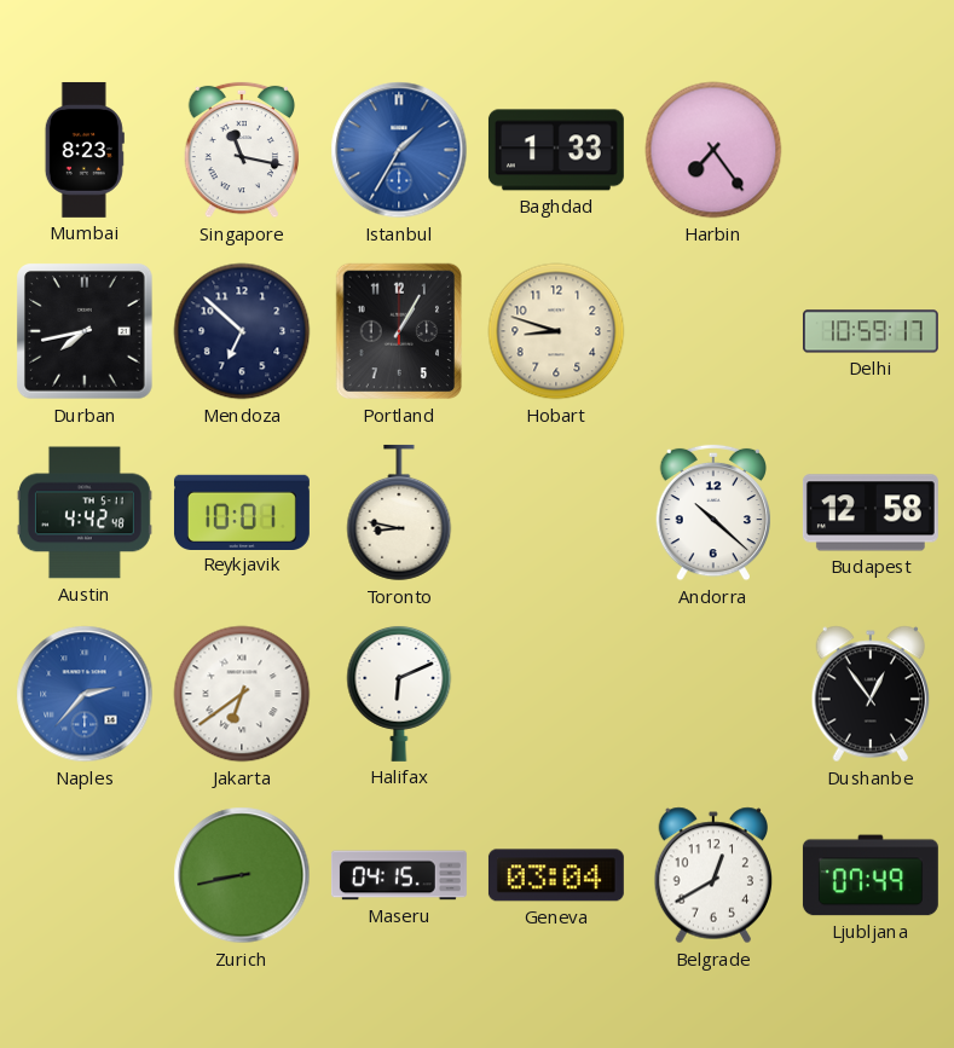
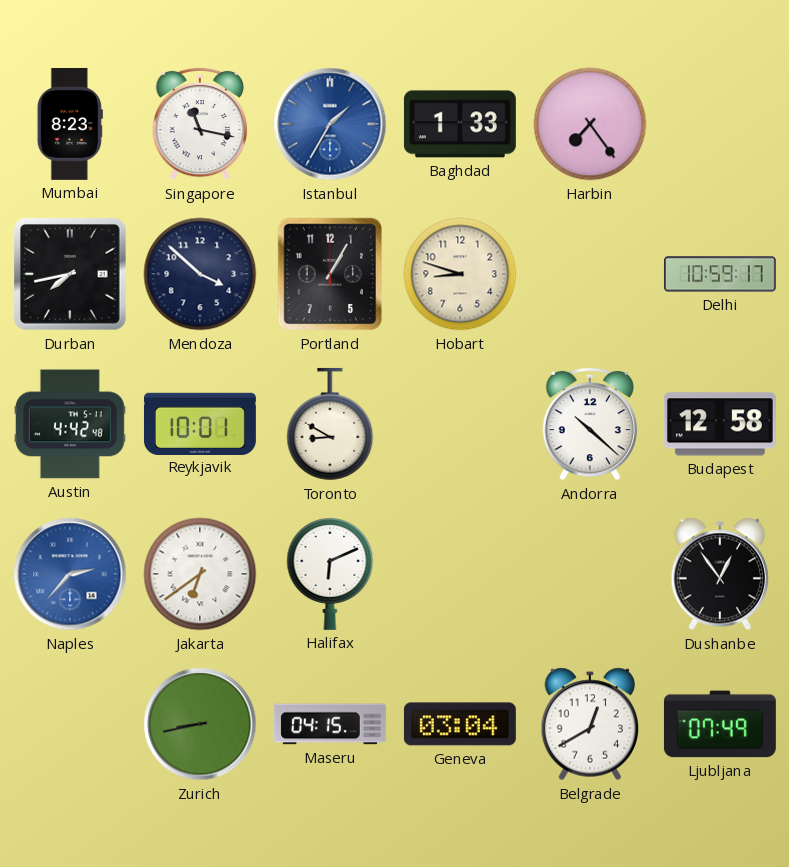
Mendoza: 6:52 -> 3:52 (200, 274)
Toronto: 8:47 -> 8:50 (330, 424)
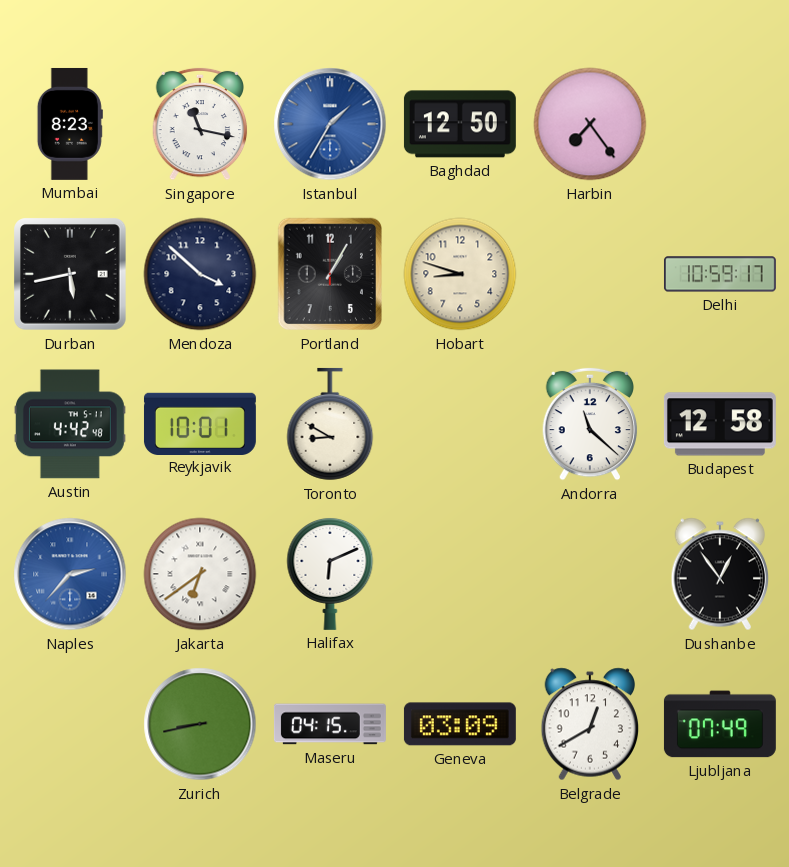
Baghdad: 1:33 -> 12:50 (460, 124)
Durban: 7:43 -> 5:43 (70, 274)
Andorra: 10:22 -> 11:22 (590, 424)
Geneva: 03:04 -> 03:09 (460, 724)
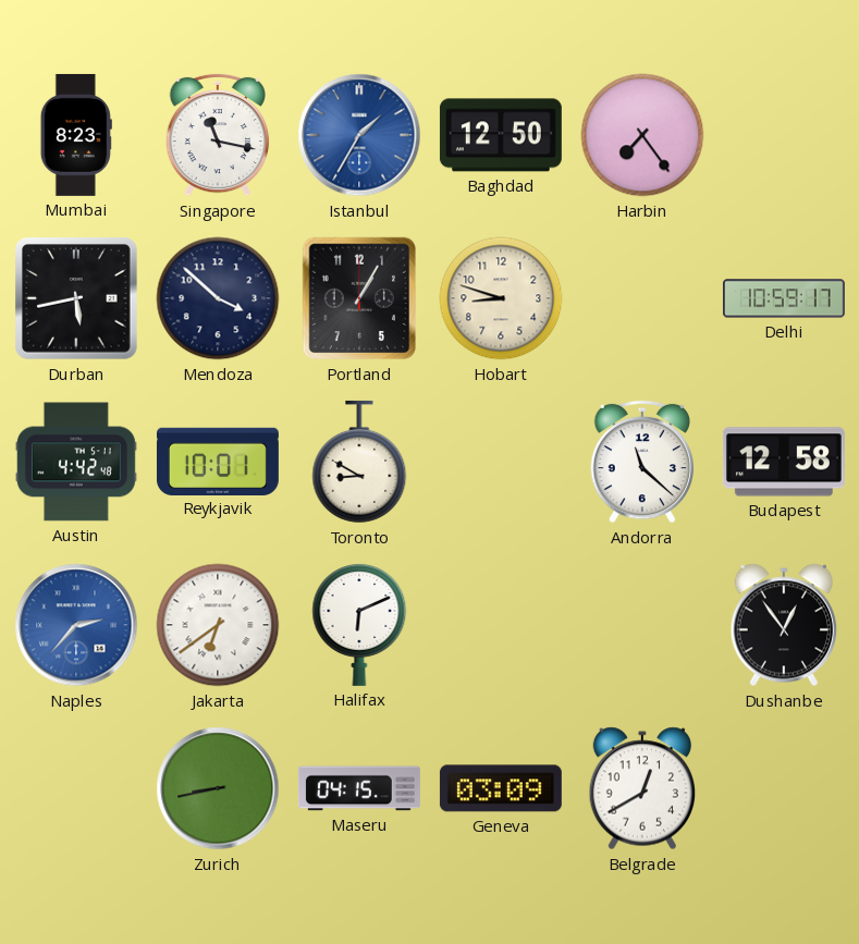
Ljubljana: 07:49 -> none (720, 724)
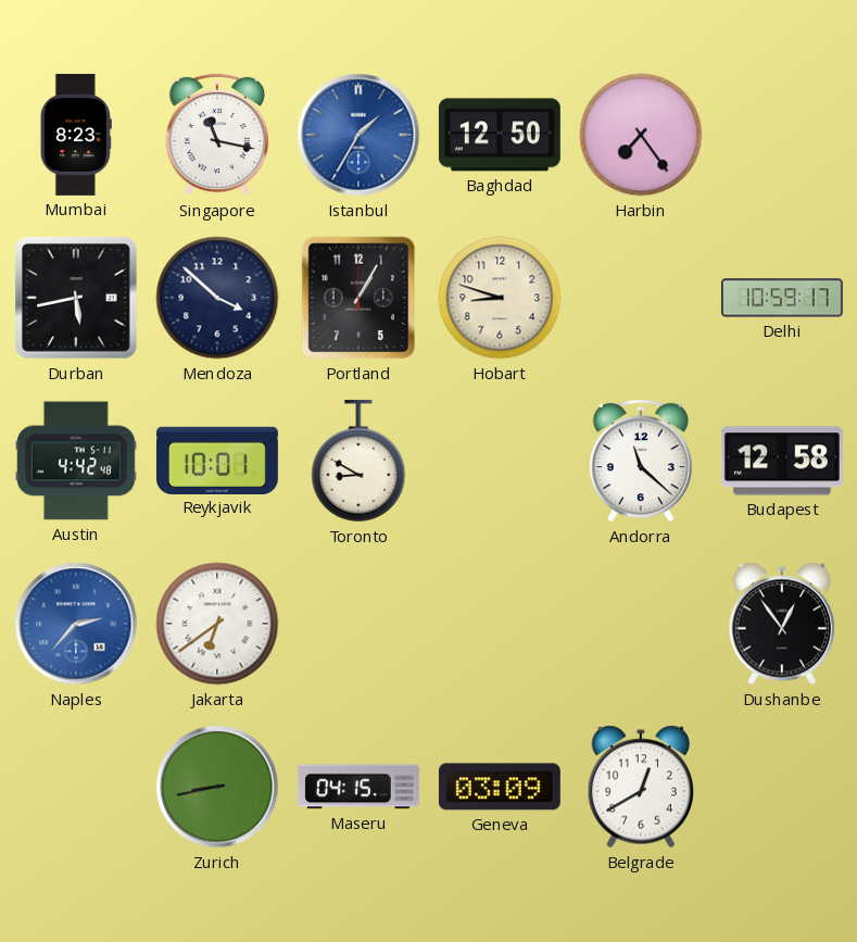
Halifax: 6:11 -> none (359, 624)
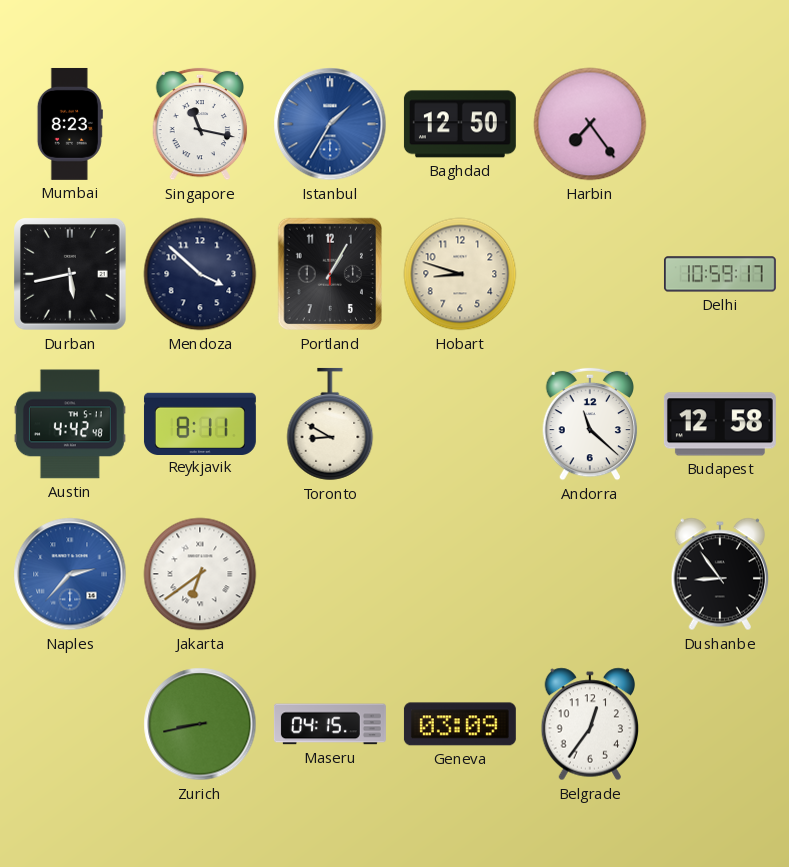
Reykjavik: 10:01 -> 8:11 (200, 423)
Dushanbe: 12:54 -> 8:54 (720, 574)
Belgrade: 12:40 -> 12:36 (590, 724)
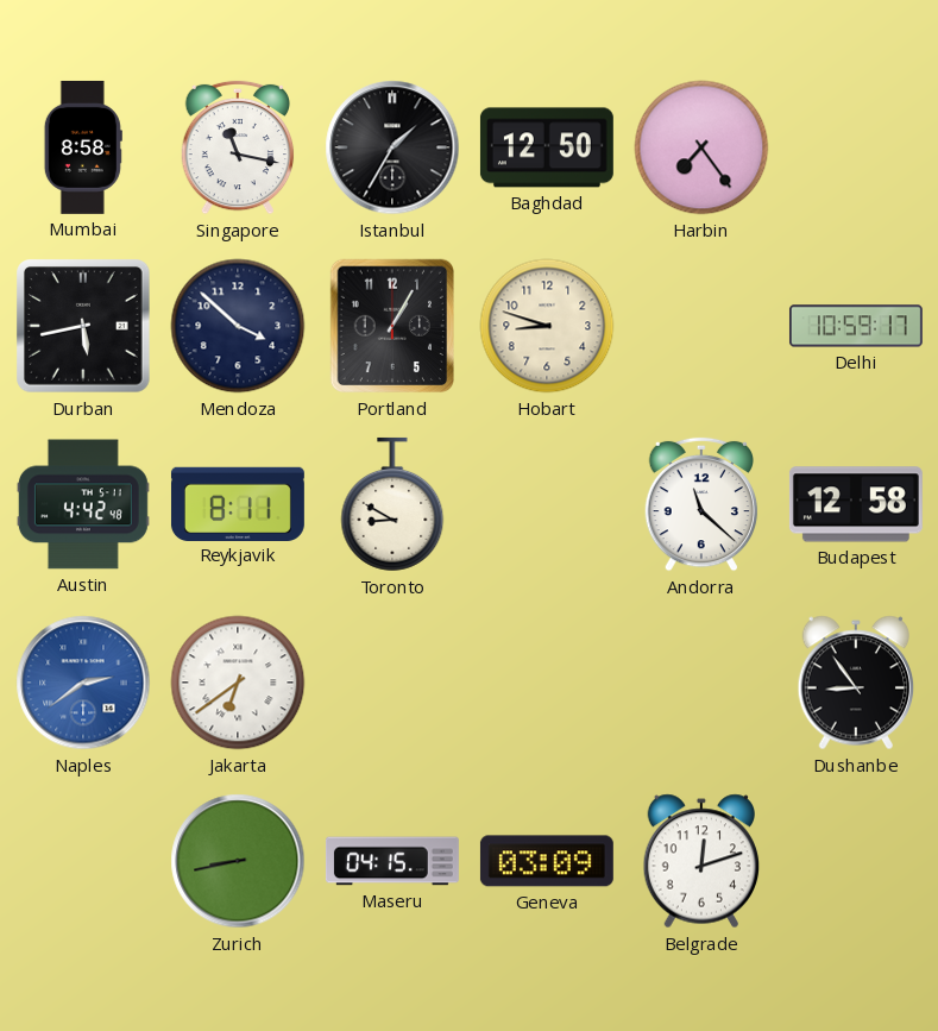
Mumbai: 8:23 -> 8:58 (83, 147)
Istanbul dial: blue -> black (392, 147)
Naples: 2:37 -> 2:39 (83, 683)
Belgrade: 12:36 -> 12:12 (701, 861)
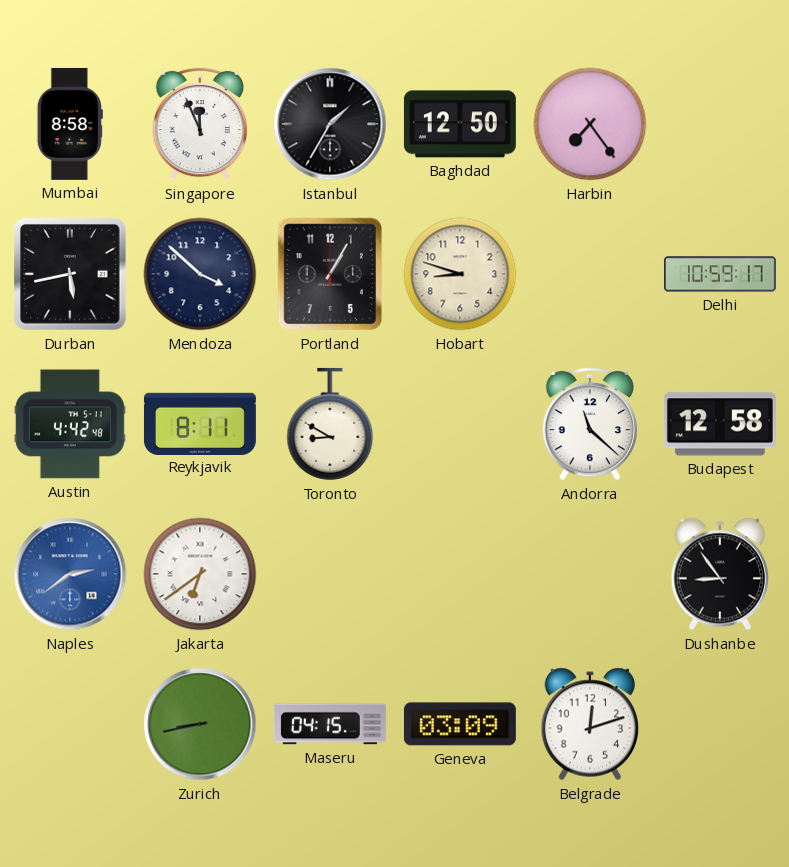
Singapore: 11:17 -> 11:56 (200, 124)
